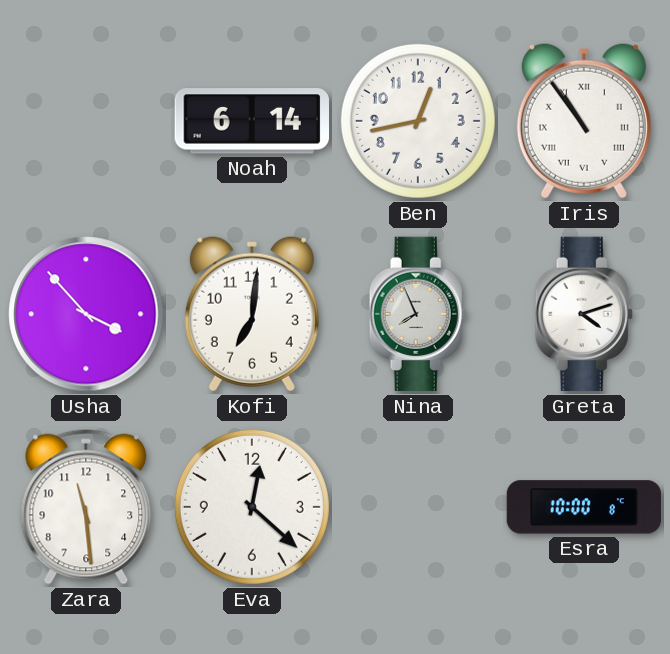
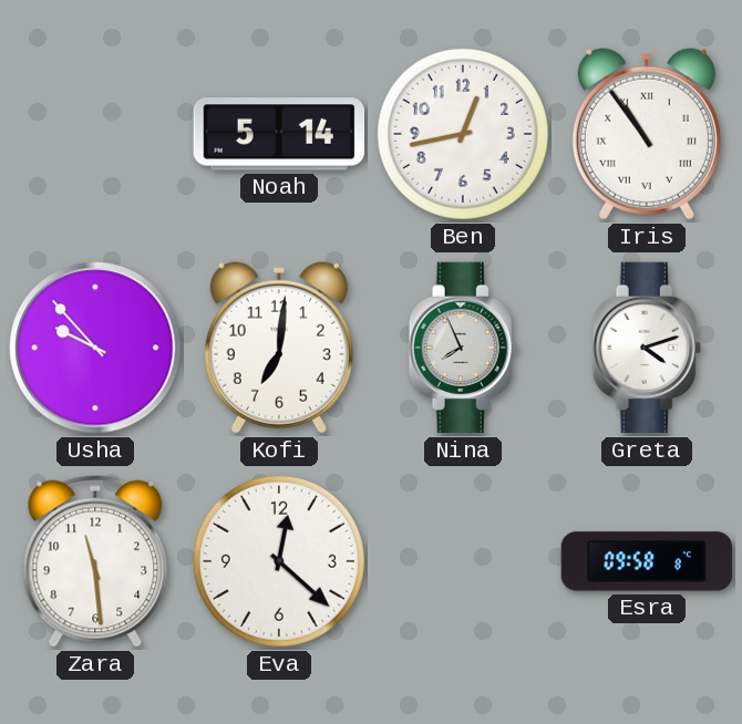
Noah: 6:14 -> 5:14 (278, 134)
Usha: 3:53 -> 9:53 (95, 348)
Esra: 10:00 -> 09:58 (647, 561)
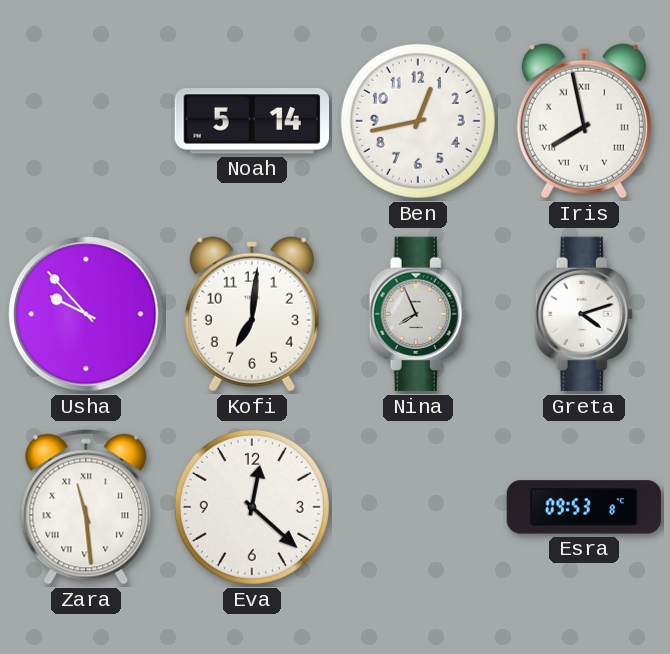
Iris: 10:54 -> 7:58 (584, 121)
Zara numerals: Arabic -> Roman (86, 507)
Esra: 09:58 -> 09:53 (584, 507)
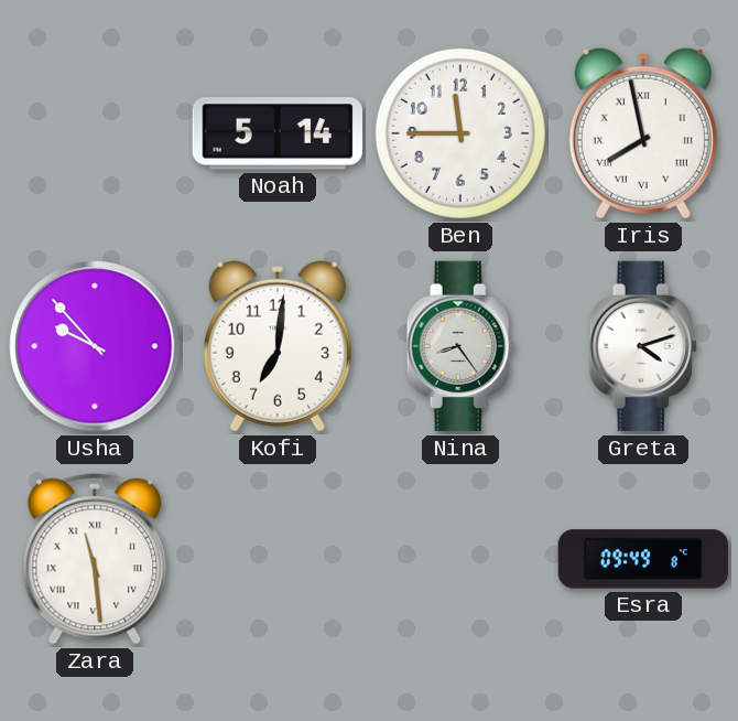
Ben: 12:43 -> 11:45 (460, 133)
Nina: 7:56 -> 8:24 (460, 346)
Eva: 12:22 -> none (252, 507)
Esra: 09:53 -> 09:49 (643, 559)
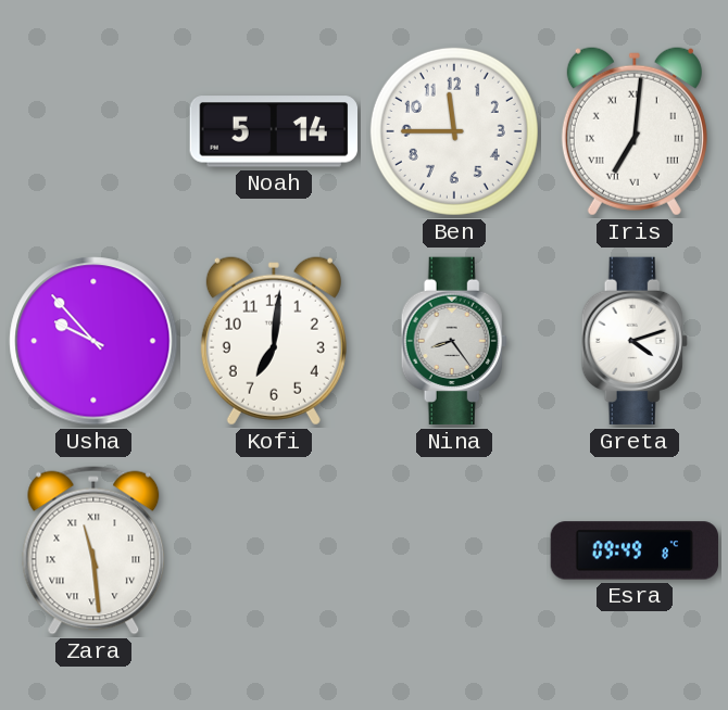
Iris: 7:58 -> 7:01 (635, 131)
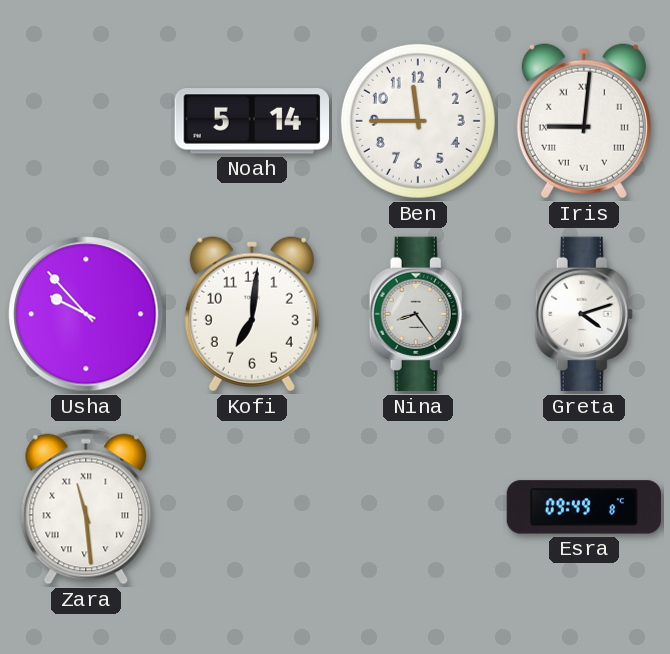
Iris: 7:01 -> 9:01 (584, 121)
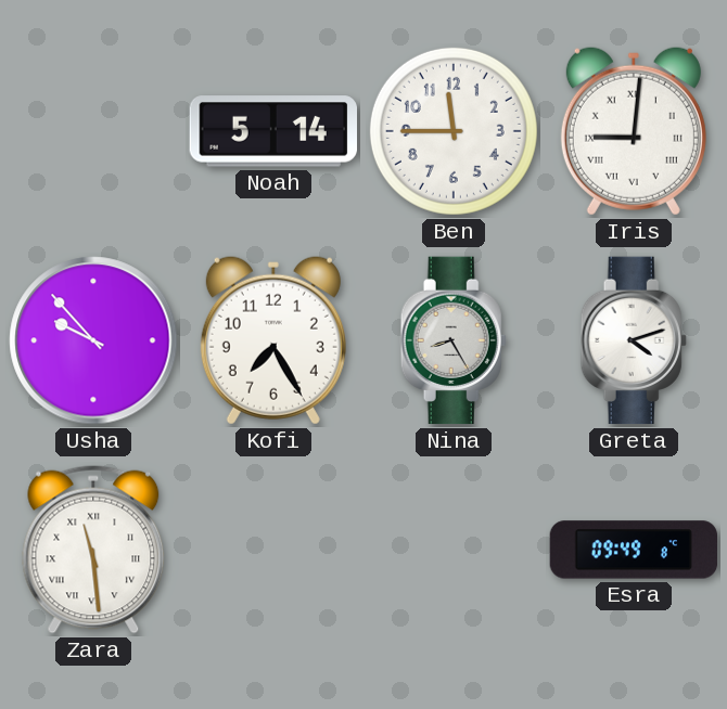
Kofi: 7:01 -> 7:25 (273, 340)
Nina: 8:24 -> 8:25 (454, 340)
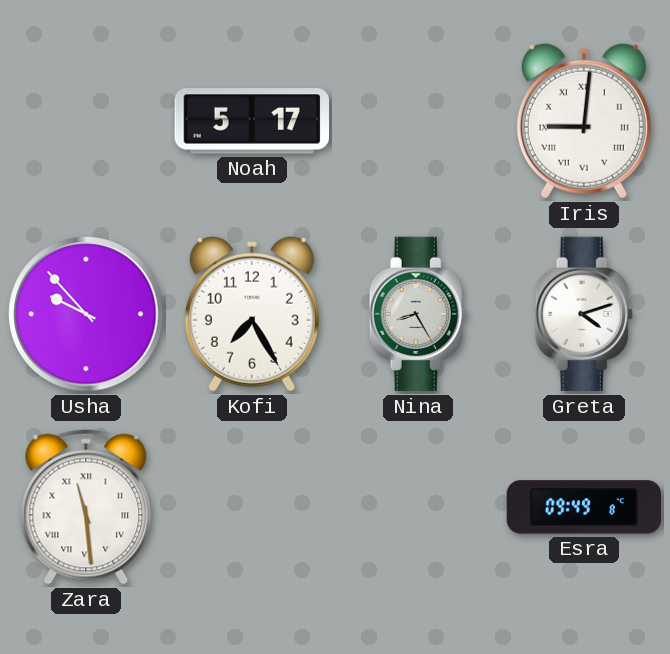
Noah: 5:14 -> 5:17 (251, 121)
Ben: 11:45 -> none (454, 131)
